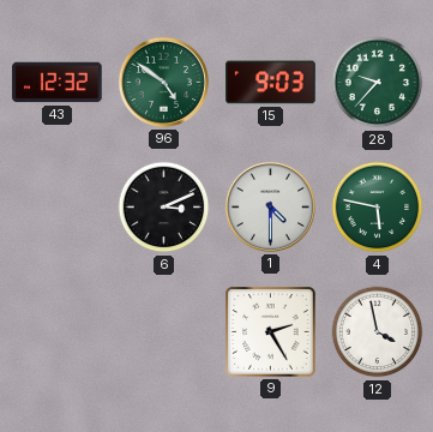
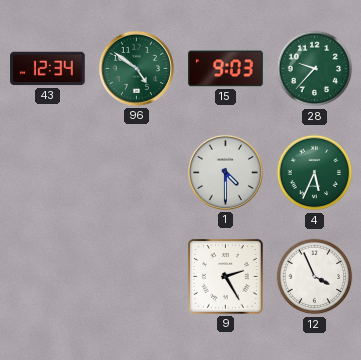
43: 12:32 -> 12:34 (48, 69)
6: 3:11 -> none (164, 208)
4: 5:47 -> 5:34 (315, 173)
12: 3:58 -> 3:56 (315, 277)
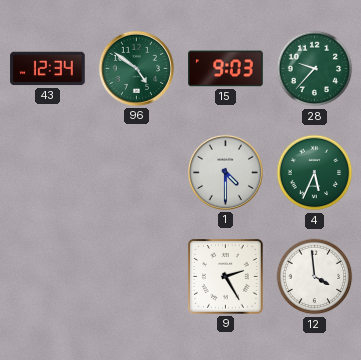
12: 3:56 -> 3:59 (315, 277)
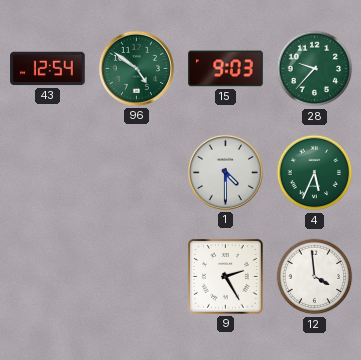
43: 12:34 -> 12:54 (48, 69)
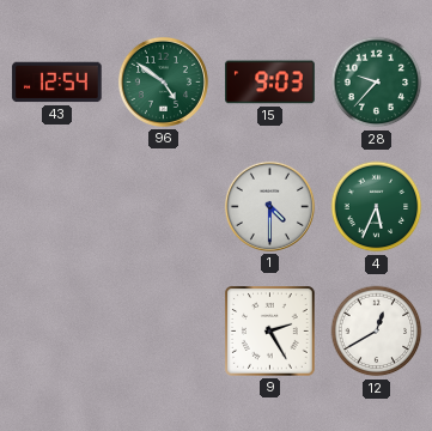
12: 3:59 -> 12:40 (377, 332)
